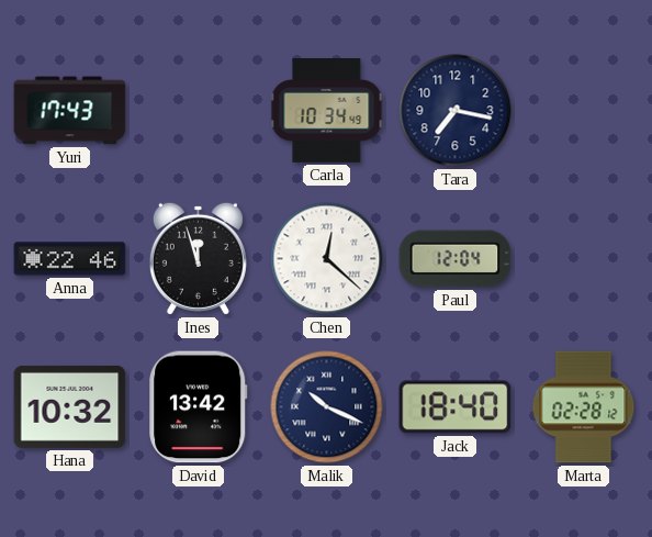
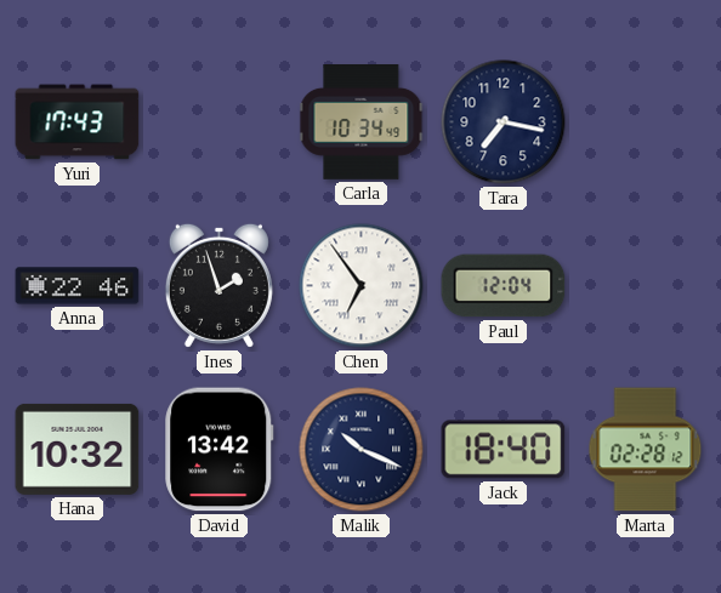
Ines: 11:57 -> 1:57 (218, 285)
Chen: 12:22 -> 6:54 (362, 286)
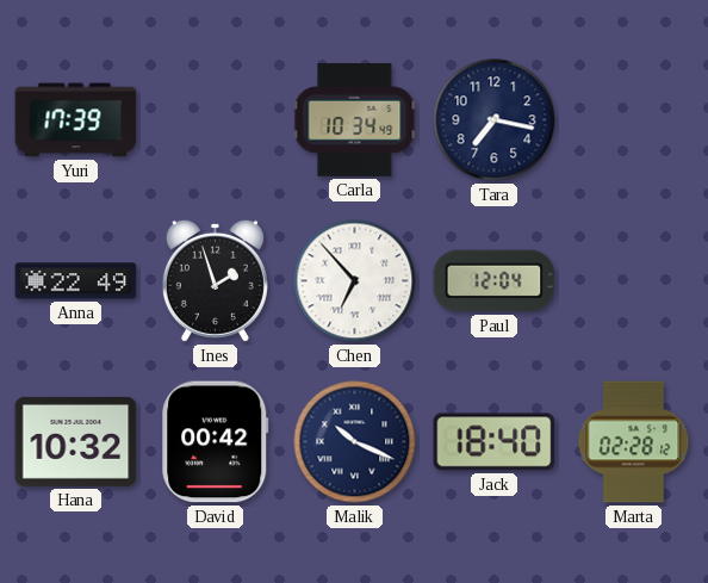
Yuri: 17:43 -> 17:39 (76, 120)
Anna: 22:46 -> 22:49 (76, 281)
Chen: 6:54 -> 6:53 (355, 281)
David: 13:42 -> 00:42 (216, 442)
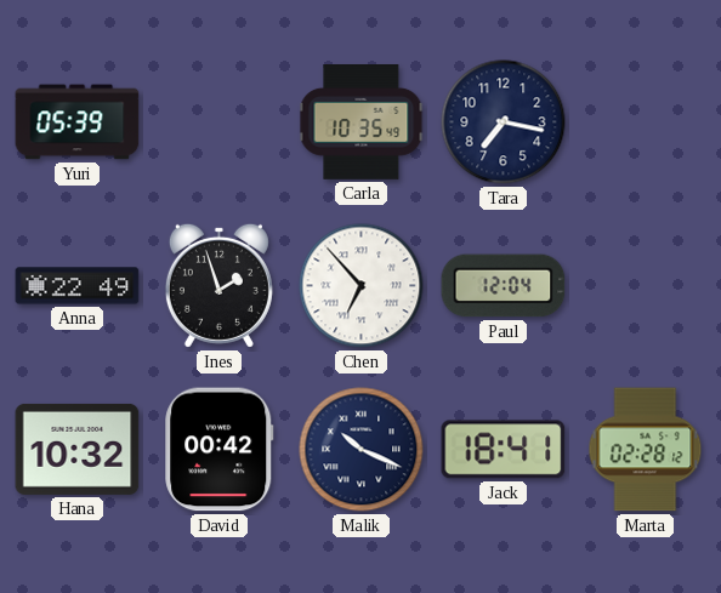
Yuri: 17:39 -> 05:39 (78, 122)
Carla: 10:34 -> 10:35 (362, 122)
Jack: 18:40 -> 18:41 (504, 450)
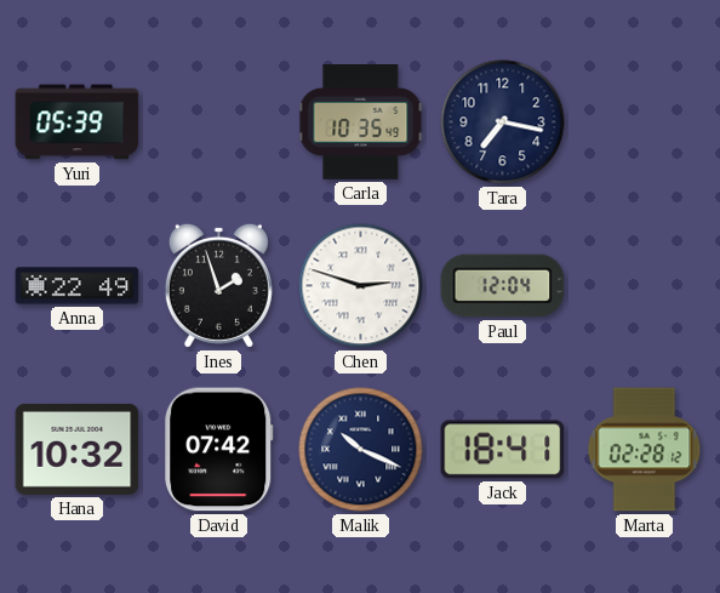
Chen: 6:53 -> 2:48 (361, 286)
David: 00:42 -> 07:42 (219, 450)
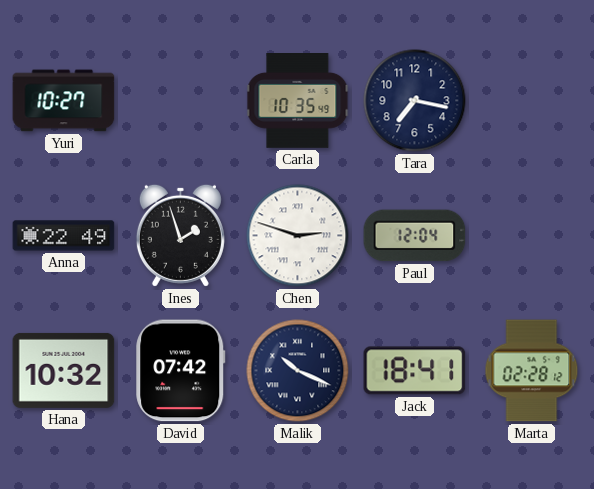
Yuri: 05:39 -> 10:27 (64, 101)
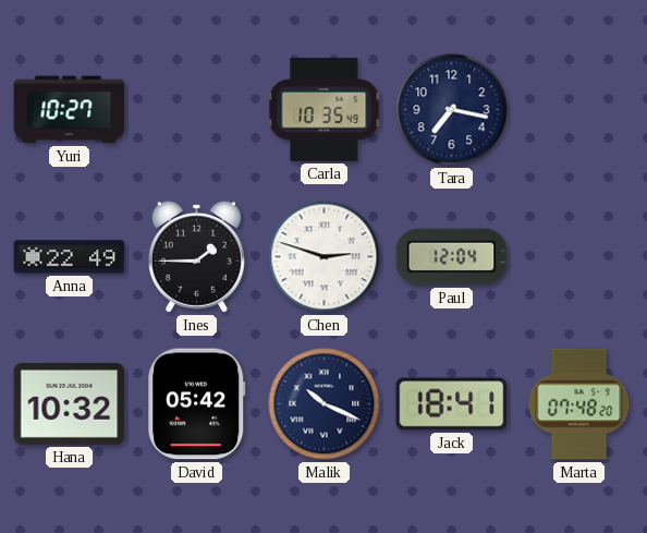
Ines: 1:57 -> 1:45 (196, 256)
David: 07:42 -> 05:42 (197, 404)
Marta: 02:28 -> 07:48 (579, 404)
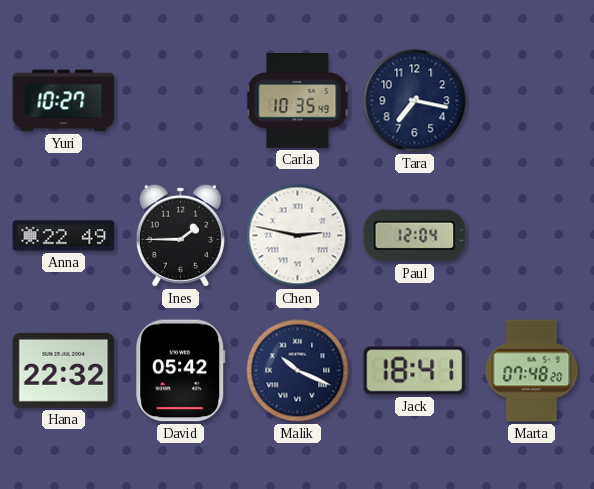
Chen: 2:48 -> 2:47 (298, 236)
Hana: 10:32 -> 22:32 (64, 370)
